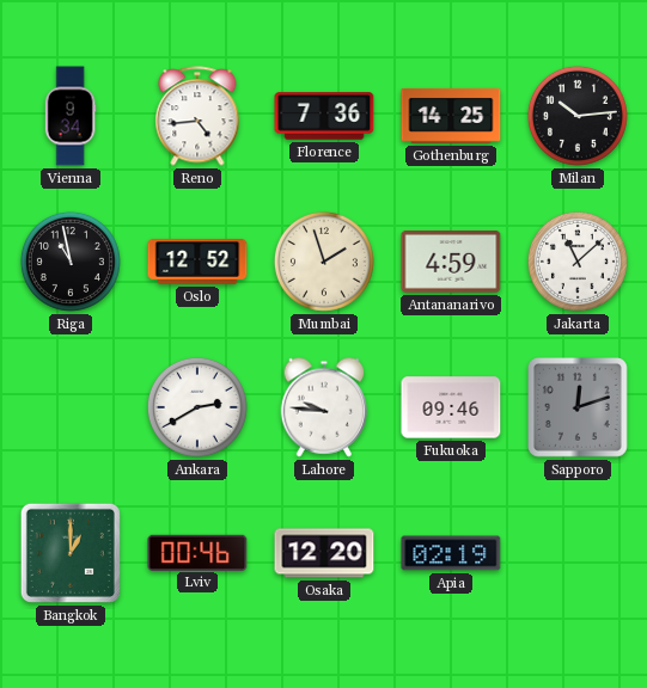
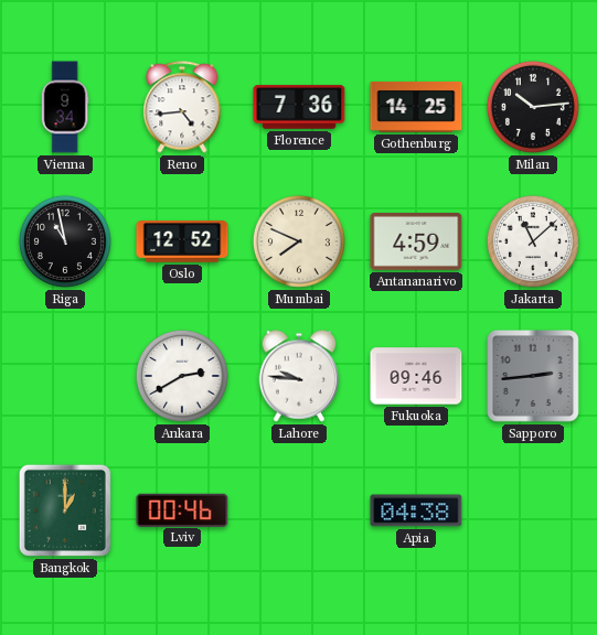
Mumbai: 1:57 -> 7:49 (299, 241)
Sapporo: 12:12 -> 2:44 (533, 376)
Osaka: 12:20 -> none (324, 553)
Apia: 02:19 -> 04:38 (416, 510)
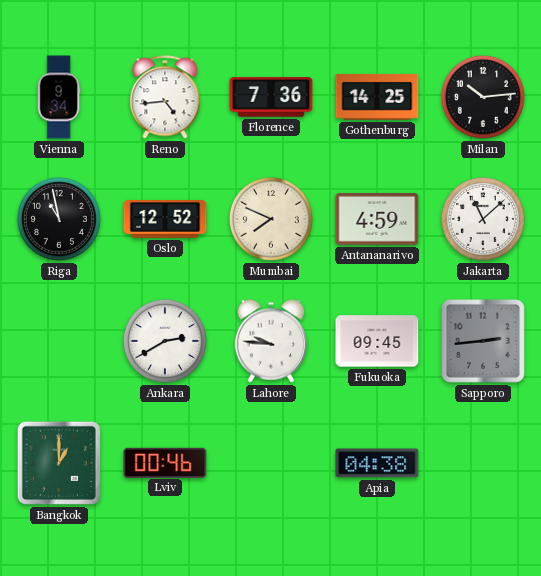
Fukuoka: 09:46 -> 09:45 (377, 341)
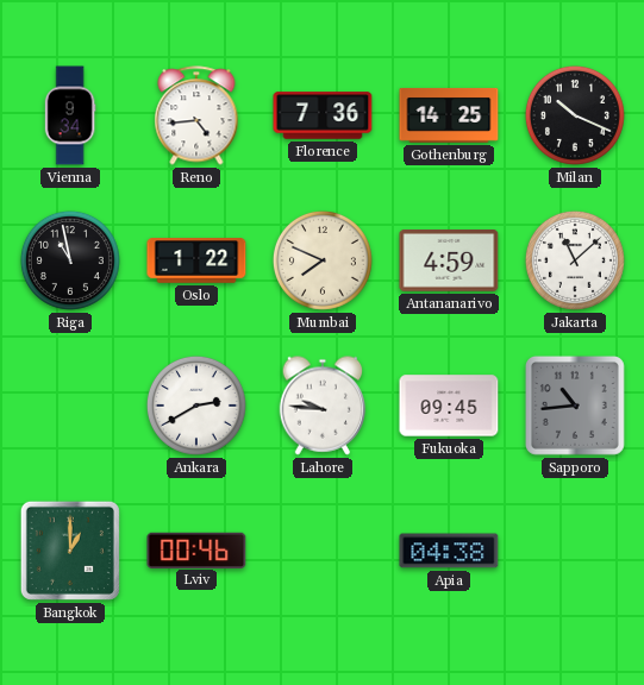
Milan: 10:14 -> 10:19 (575, 115)
Oslo: 12:52 -> 1:22 (196, 260)
Sapporo: 2:44 -> 10:44 (575, 406)
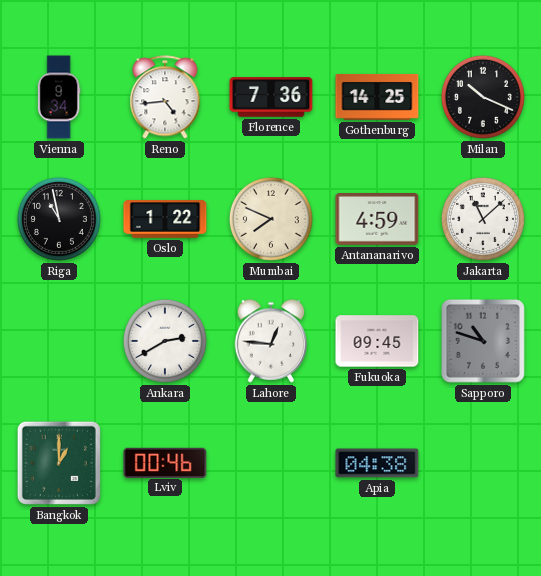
Lahore: 9:46 -> 12:46 (271, 341)
Sapporo: 10:44 -> 10:48 (483, 341)
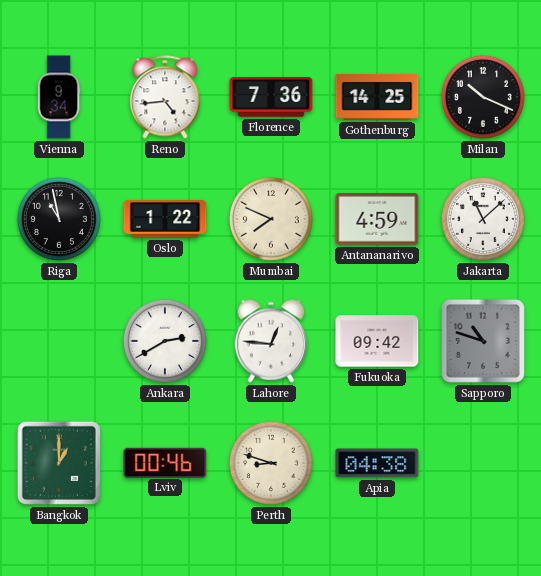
Fukuoka: 09:45 -> 09:42 (377, 341)
Perth: none -> 8:48 (271, 463)
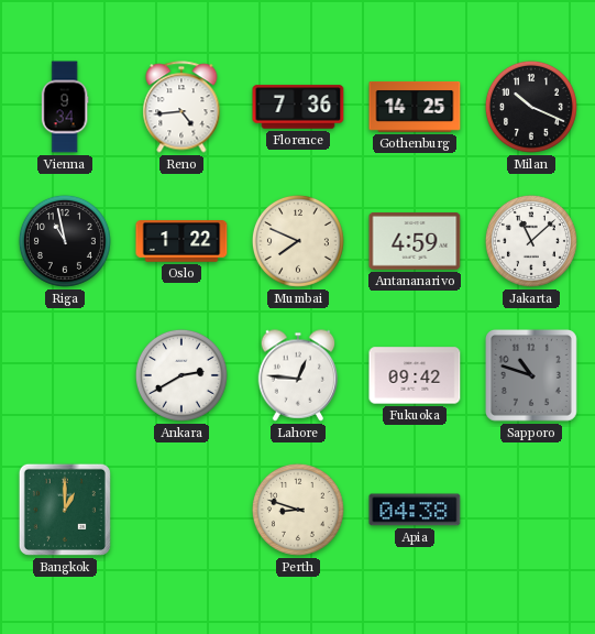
Lviv: 00:46 -> none (165, 462)
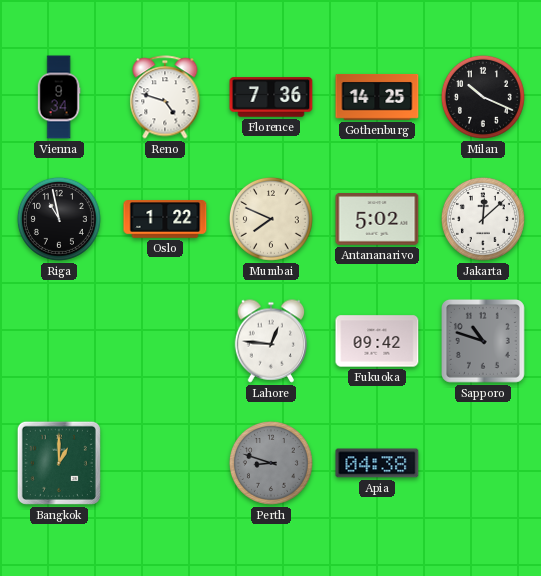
Reno: 4:44 -> 4:48 (165, 97)
Antananarivo: 4:59 -> 5:02 (377, 220)
Jakarta: 11:08 -> 12:08 (483, 219)
Ankara: 2:40 -> none (181, 375)
Perth dial: cream -> grey (271, 463)
